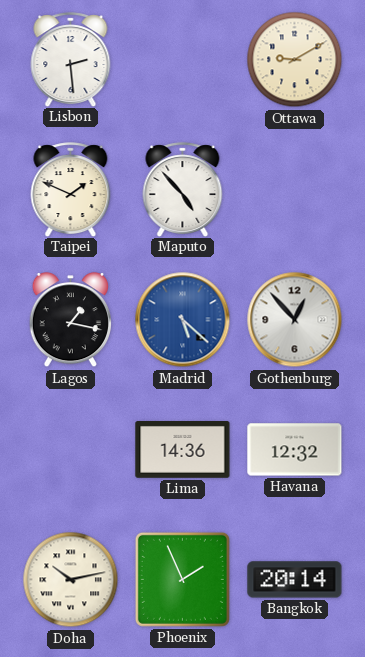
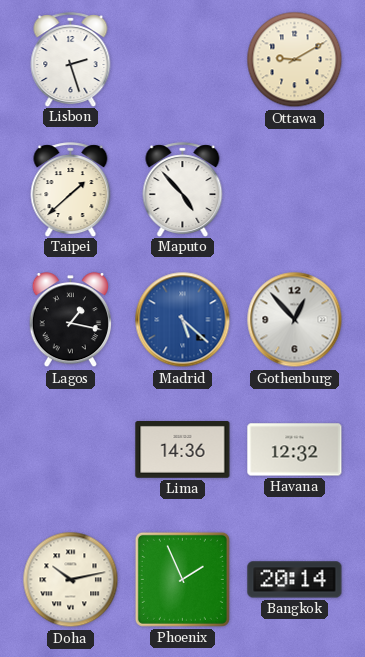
Lisbon: 2:29 -> 2:27 (71, 59)
Taipei: 1:49 -> 1:38 (71, 189)
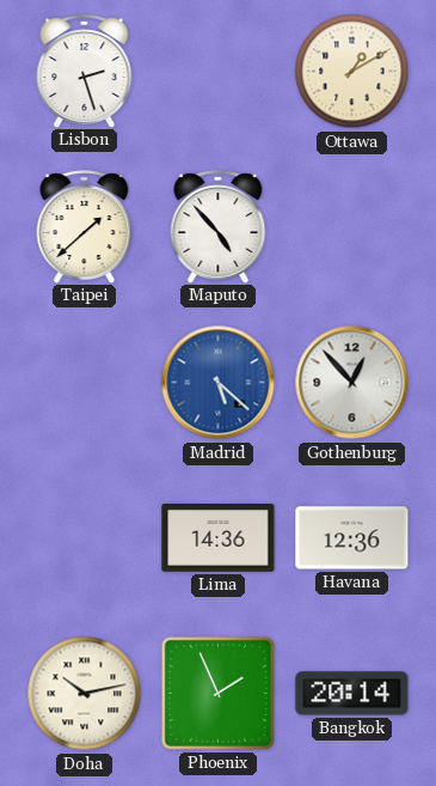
Ottawa: 9:10 -> 1:10 (352, 72)
Lagos: 1:17 -> none (70, 320)
Havana: 12:32 -> 12:36 (352, 538)
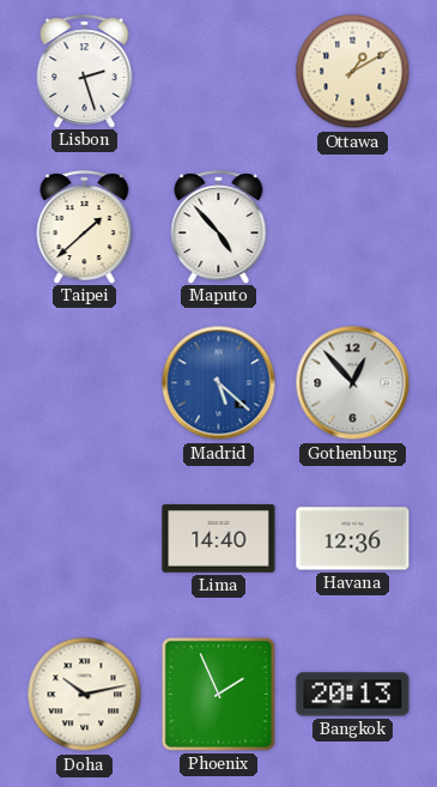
Lima: 14:36 -> 14:40 (219, 539)
Bangkok: 20:14 -> 20:13 (353, 695)
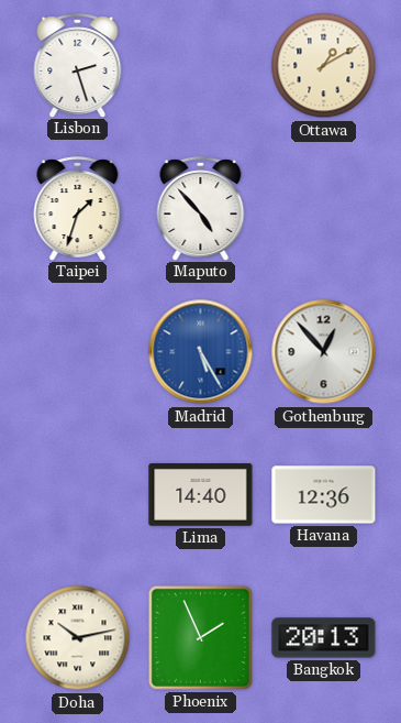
Taipei: 1:38 -> 1:33 (78, 208)
Madrid: 5:22 -> 5:25 (201, 352)
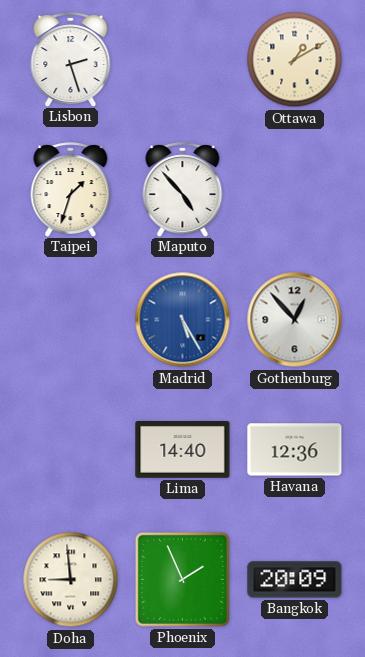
Doha: 10:13 -> 8:59 (71, 580)
Bangkok: 20:13 -> 20:09 (295, 580)
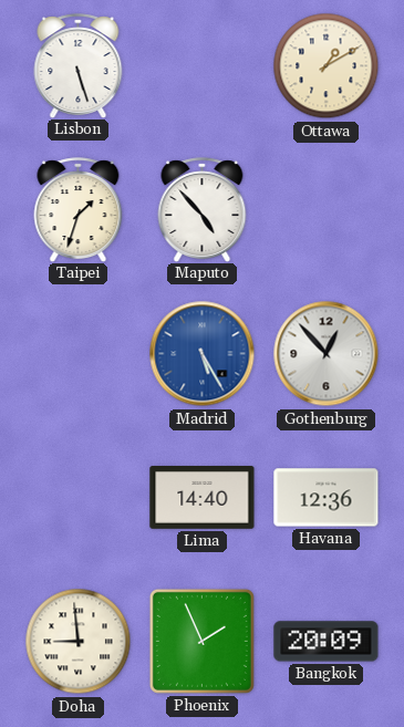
Lisbon: 2:27 -> 5:27 (79, 65)
